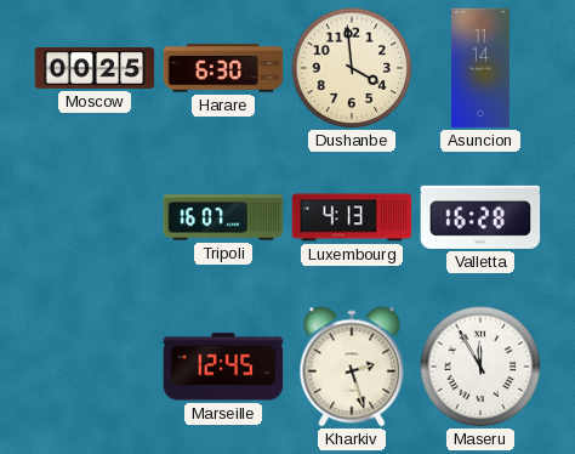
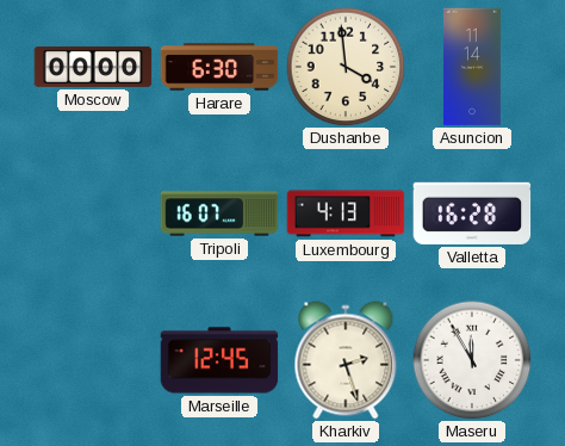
Moscow: 00:25 -> 00:00 (93, 67)
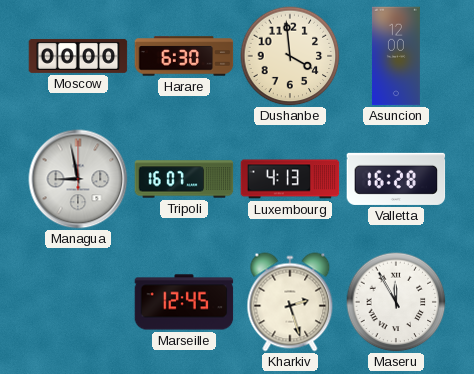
Asuncion: 11:14 -> 12:00 (396, 56)
Managua: none -> 8:58 (78, 179)
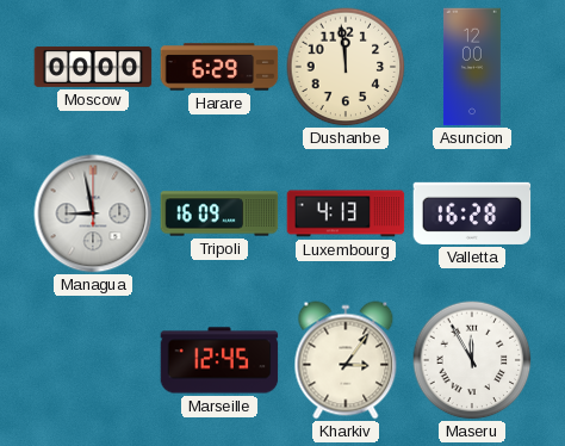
Harare: 6:30 -> 6:29 (219, 67)
Dushanbe: 3:59 -> 11:59 (346, 67)
Tripoli: 16:07 -> 16:09 (219, 213)
Kharkiv: 2:27 -> 3:06 (346, 360)
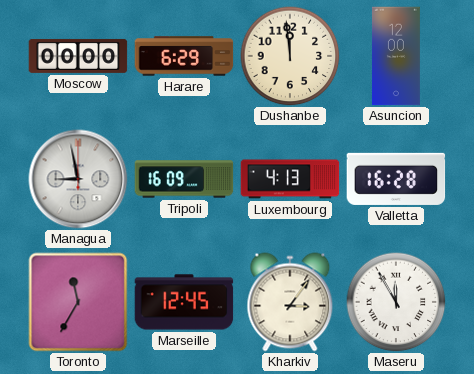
Toronto: none -> 11:35 (78, 302)
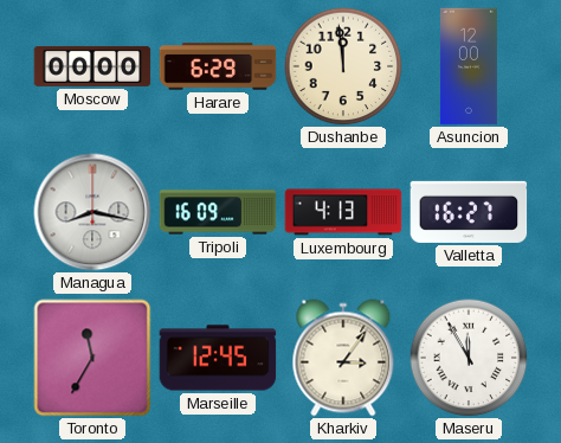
Managua: 8:58 -> 8:17 (92, 212)
Valletta: 16:28 -> 16:27 (469, 212)
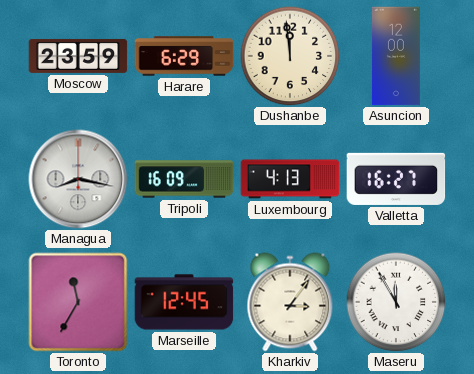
Moscow: 00:00 -> 23:59 (78, 56)
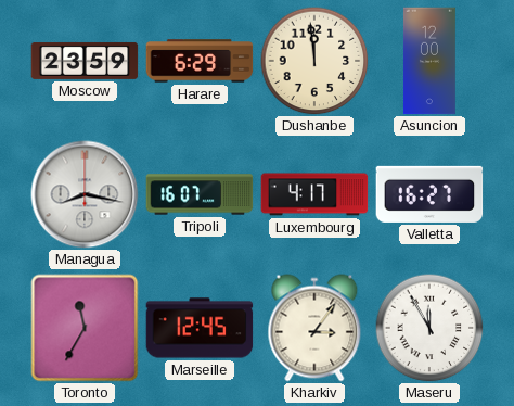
Tripoli: 16:09 -> 16:07 (200, 194)
Luxembourg: 4:13 -> 4:17 (314, 194)
